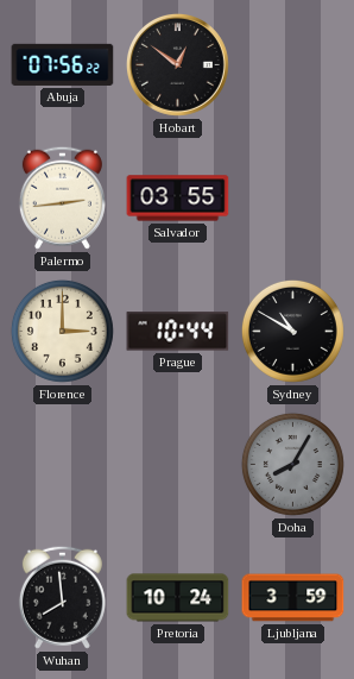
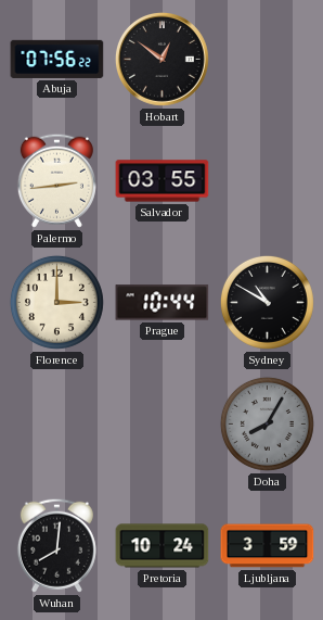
Wuhan: 7:59 -> 8:01 (56, 545)
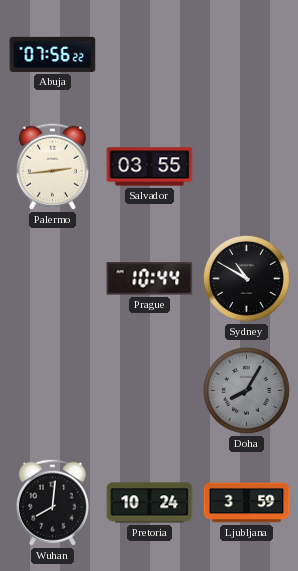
Hobart: 12:51 -> none (163, 60)
Florence: 3:00 -> none (56, 302)
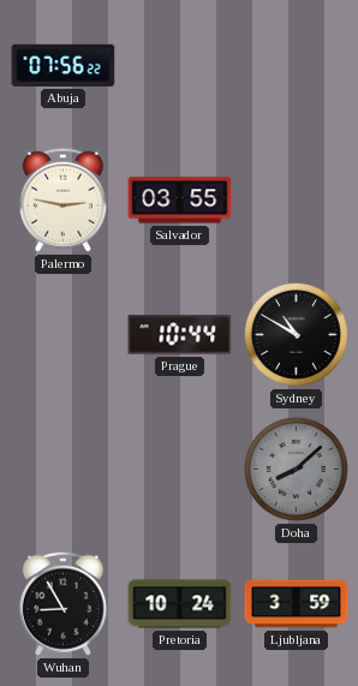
Palermo: 2:44 -> 2:47 (62, 199)
Doha: 8:05 -> 8:08 (296, 469)
Wuhan: 8:01 -> 8:55 (62, 603)
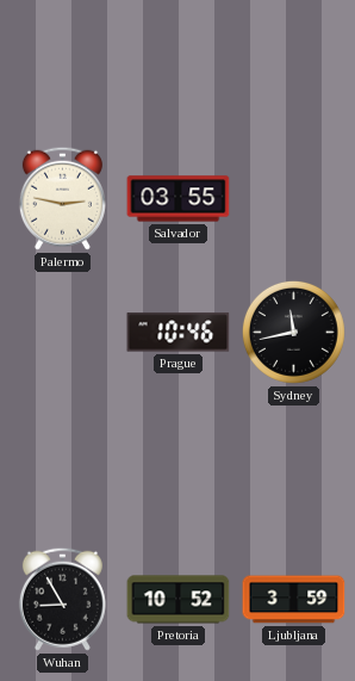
Abuja: 07:56 -> none (64, 65)
Prague: 10:44 -> 10:46 (179, 333)
Sydney: 10:50 -> 11:43 (293, 332)
Doha: 8:08 -> none (296, 469)
Pretoria: 10:24 -> 10:52 (179, 600)
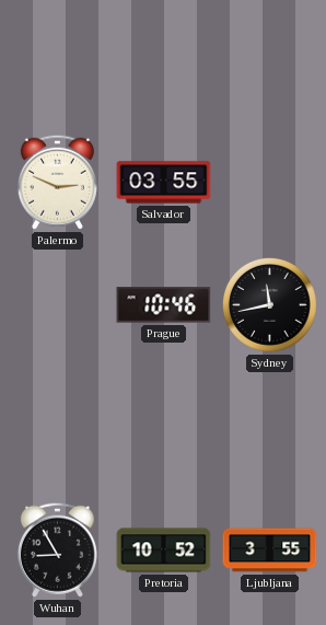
Palermo: 2:47 -> 2:49 (57, 182)
Ljubljana: 3:59 -> 3:55 (270, 551)
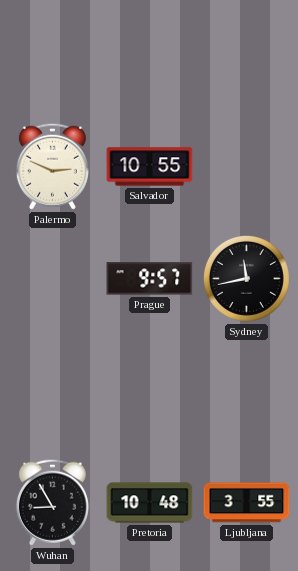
Salvador: 03:55 -> 10:55 (150, 167)
Prague: 10:46 -> 9:57 (150, 279)
Pretoria: 10:52 -> 10:48 (150, 503)
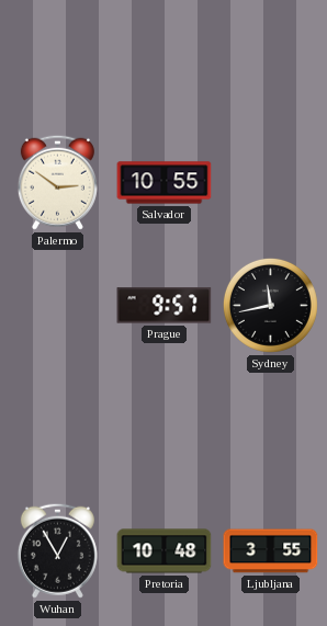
Palermo: 2:49 -> 2:51 (57, 182)
Wuhan: 8:55 -> 12:55 (57, 550)
